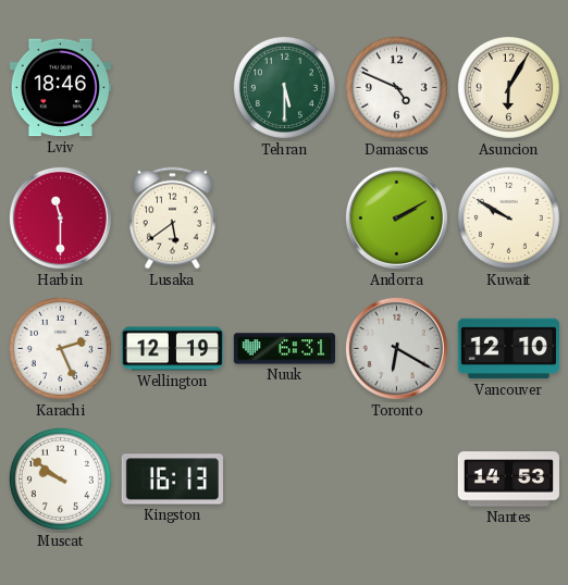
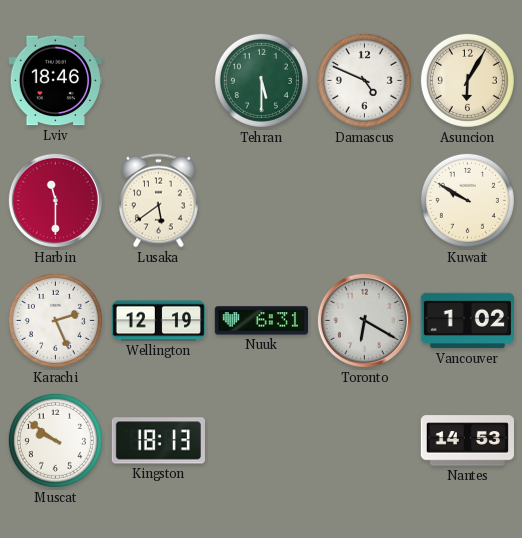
Andorra: 2:10 -> none (396, 217)
Vancouver: 12:10 -> 1:02 (467, 321)
Kingston: 16:13 -> 18:13 (158, 441)
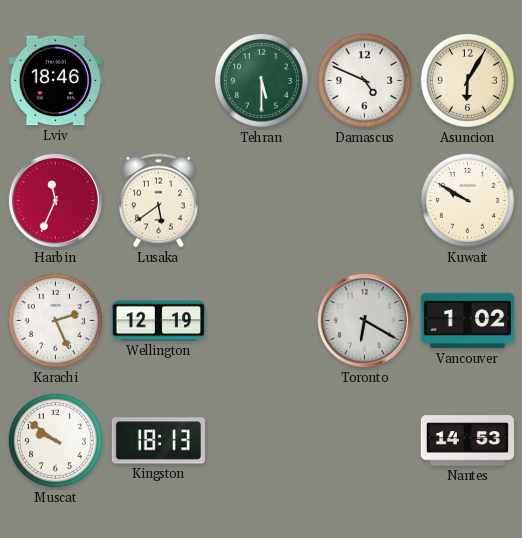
Harbin: 11:30 -> 11:34 (55, 200)
Nuuk: 6:31 -> none (261, 321)
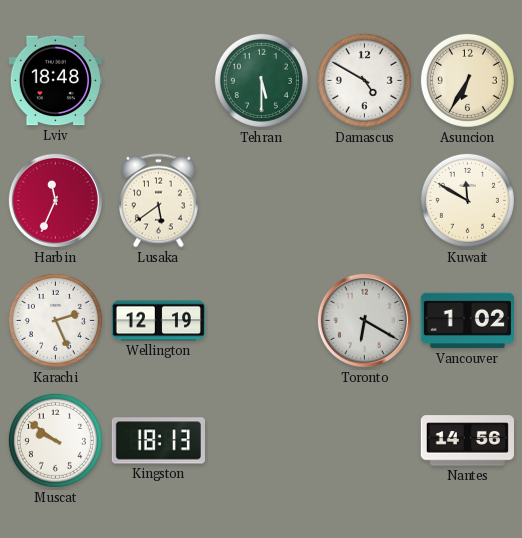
Lviv: 18:46 -> 18:48 (55, 81)
Damascus: 4:49 -> 4:50 (364, 80)
Asuncion: 6:05 -> 6:35 (467, 80)
Kuwait: 9:50 -> 11:50 (467, 200)
Nantes: 14:53 -> 14:56 (467, 441)
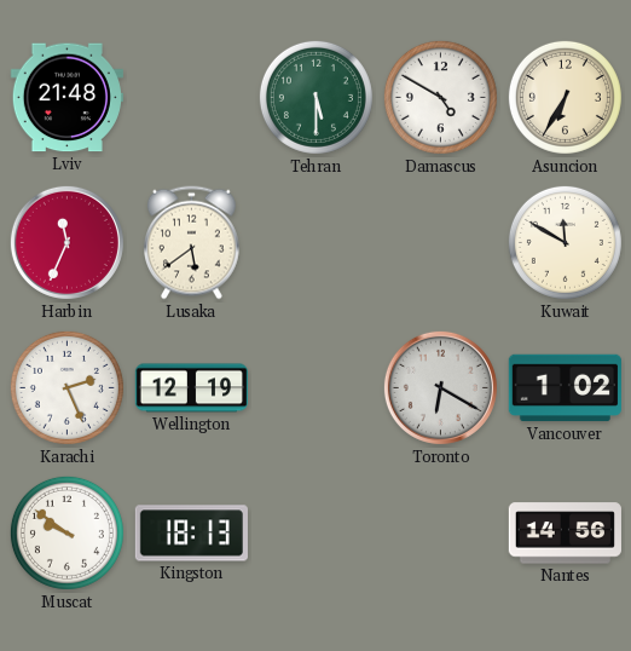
Lviv: 18:48 -> 21:48 (66, 98)
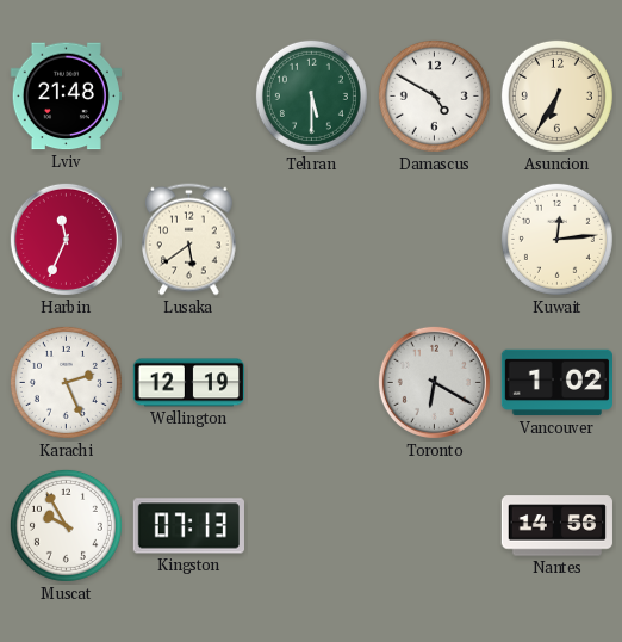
Kuwait: 11:50 -> 12:14 (556, 239)
Muscat: 9:51 -> 9:55 (66, 525)
Kingston: 18:13 -> 07:13 (188, 526)
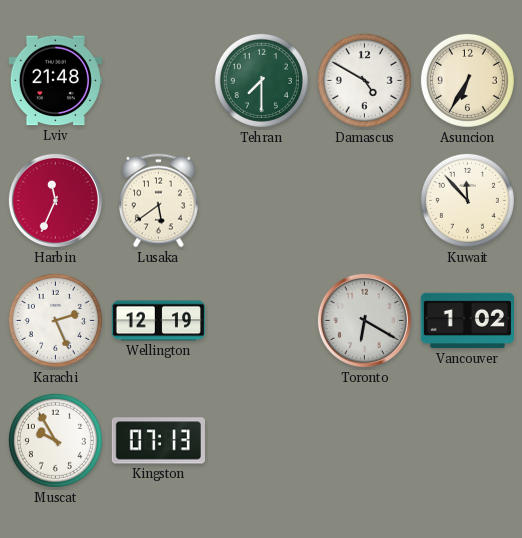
Tehran: 5:30 -> 7:30 (261, 80)
Kuwait: 12:14 -> 11:53 (467, 200)
Nantes: 14:56 -> none (556, 526)
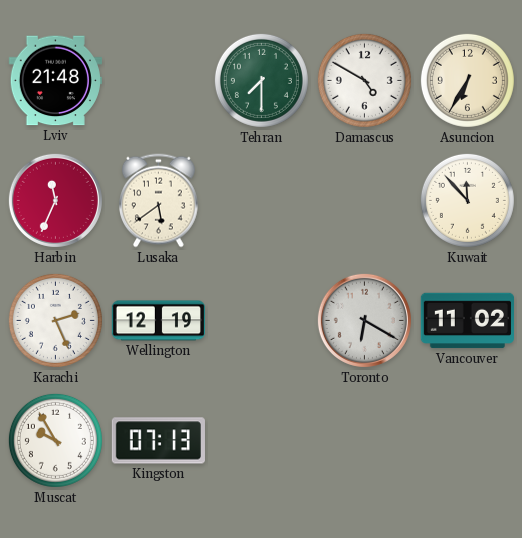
Vancouver: 1:02 -> 11:02 (467, 321)
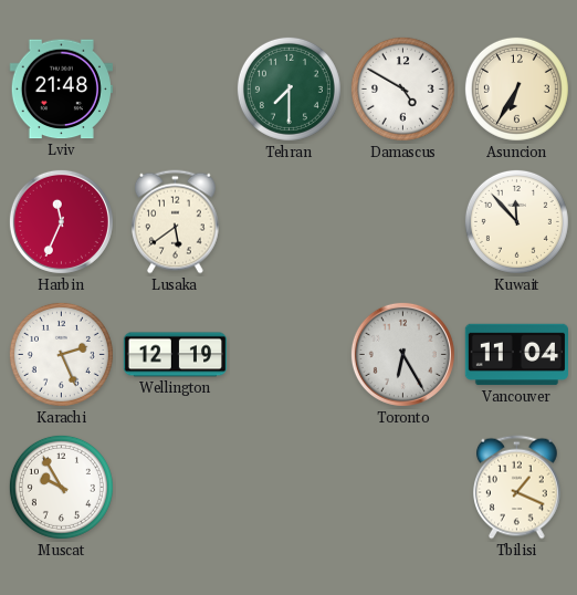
Toronto: 6:20 -> 6:25 (402, 354)
Vancouver: 11:02 -> 11:04 (516, 355)
Kingston: 07:13 -> none (158, 441)
Tbilisi: none -> 1:19 (517, 488)
